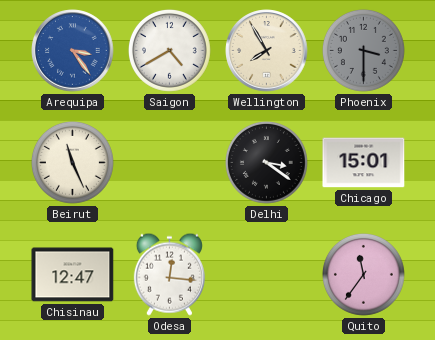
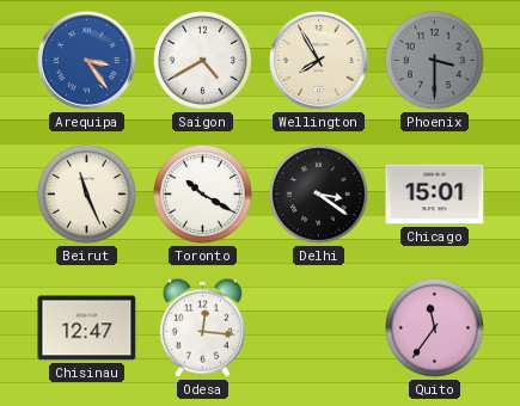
Toronto: none -> 10:20 (202, 193)
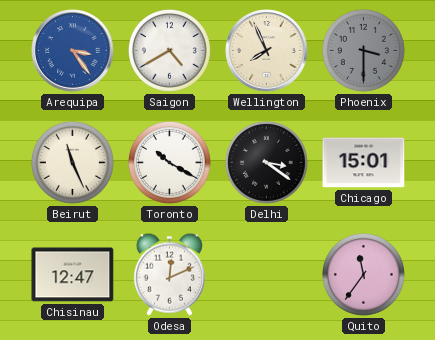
Wellington: 7:55 -> 7:56 (267, 51)
Odesa: 12:16 -> 12:11 (169, 274)
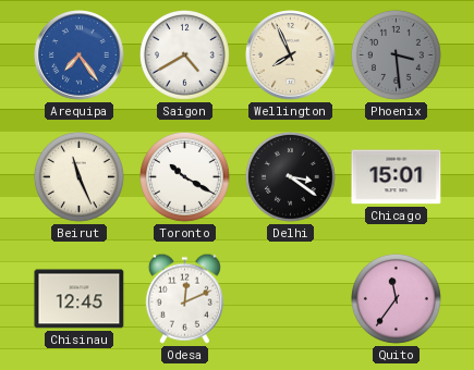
Arequipa: 3:24 -> 7:24 (80, 55)
Phoenix: 3:30 -> 3:29 (396, 54)
Chisinau: 12:47 -> 12:45 (80, 299)
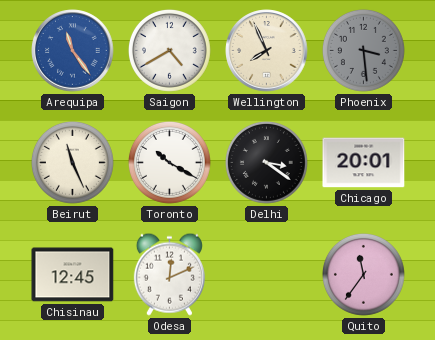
Arequipa: 7:24 -> 11:24 (73, 51)
Chicago: 15:01 -> 20:01 (364, 163)
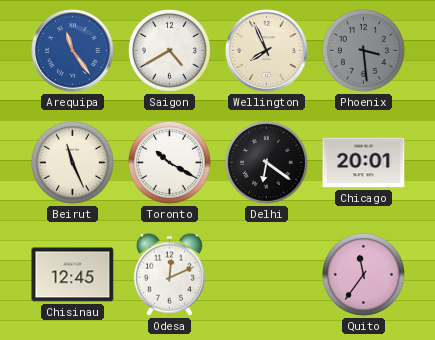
Delhi: 3:21 -> 6:21 (266, 162)
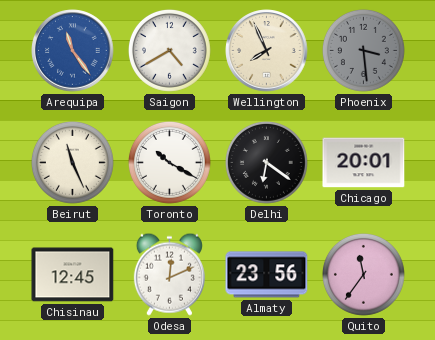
Almaty: none -> 23:56 (267, 275)
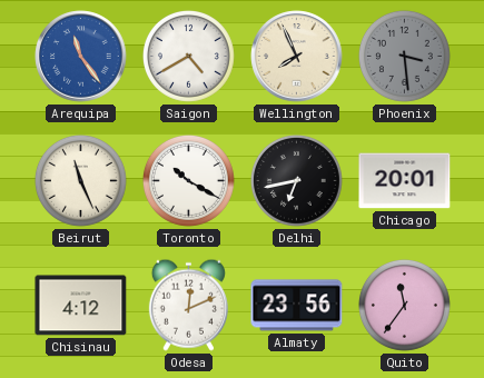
Delhi: 6:21 -> 6:43 (296, 180)
Chisinau: 12:45 -> 4:12 (81, 306)
